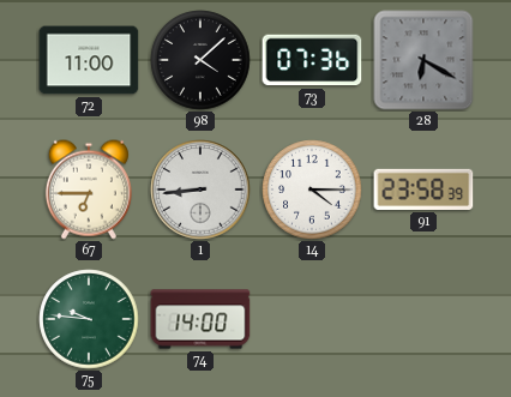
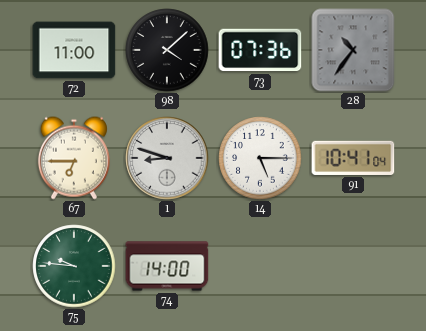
28: 6:20 -> 10:36 (353, 50)
1: 8:44 -> 8:48 (167, 158)
14: 4:15 -> 5:15 (260, 158)
91: 23:58 -> 10:41 (353, 158)
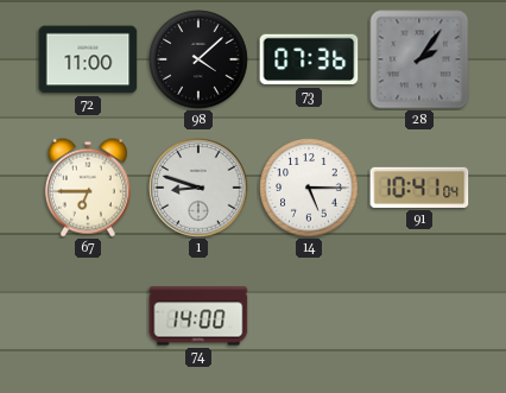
28: 10:36 -> 2:06 (419, 59)
75: 9:46 -> none (74, 266)
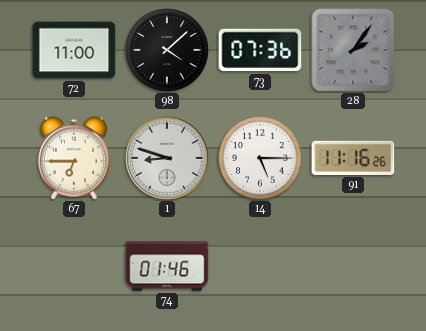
91: 10:41 -> 11:16 (353, 158)
74: 14:00 -> 01:46 (167, 266)
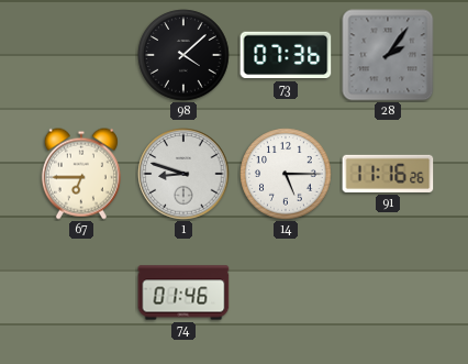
72: 11:00 -> none (74, 50)
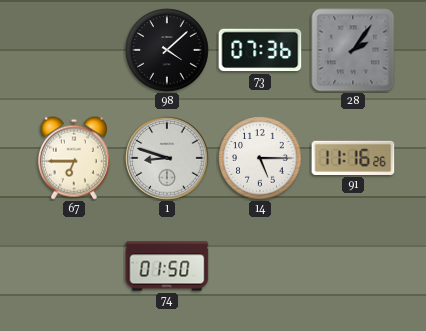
74: 01:46 -> 01:50 (167, 266)
